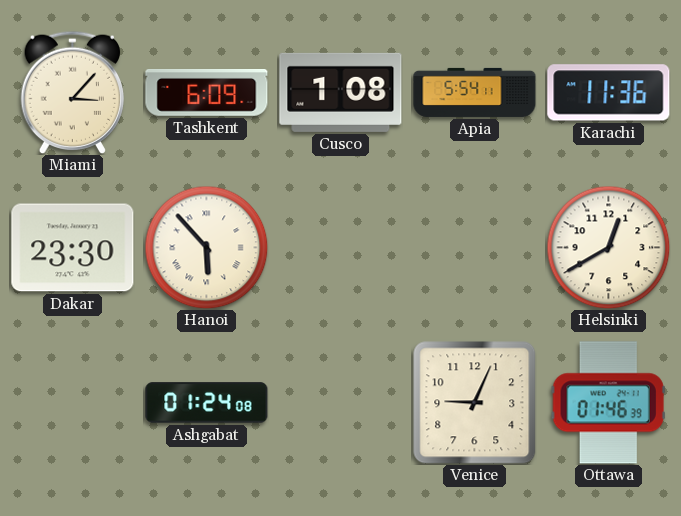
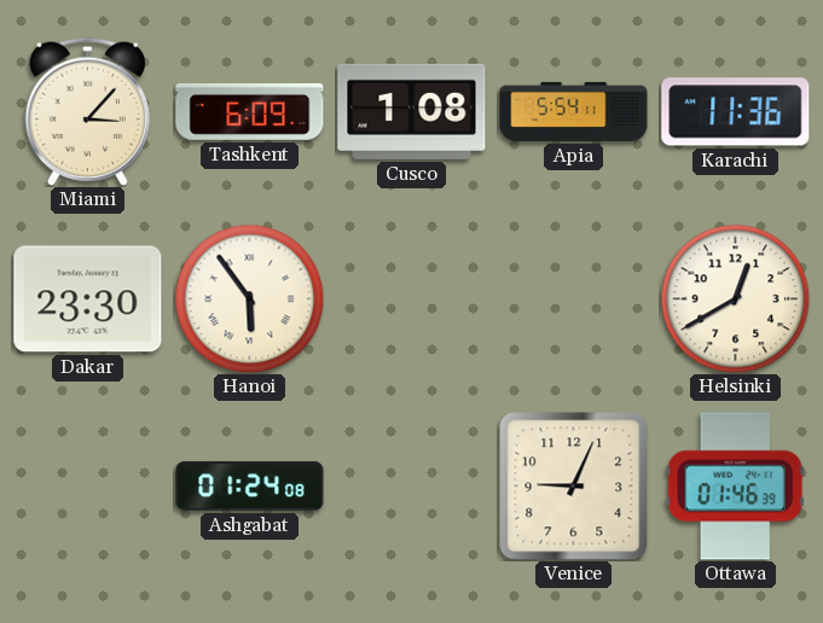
Hanoi: 5:53 -> 5:54 (249, 298)
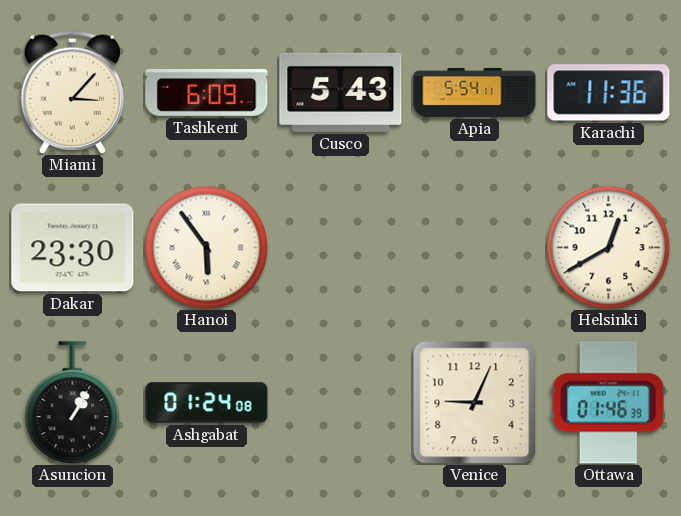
Cusco: 1:08 -> 5:43 (341, 92)
Asuncion: none -> 1:05 (73, 403)
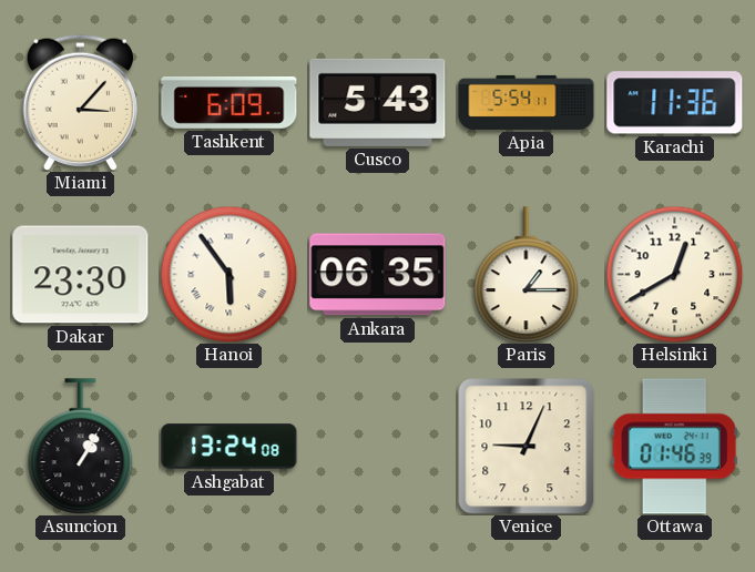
Ankara: none -> 06:35 (378, 275)
Paris: none -> 1:15 (527, 275)
Ashgabat: 01:24 -> 13:24 (229, 447)
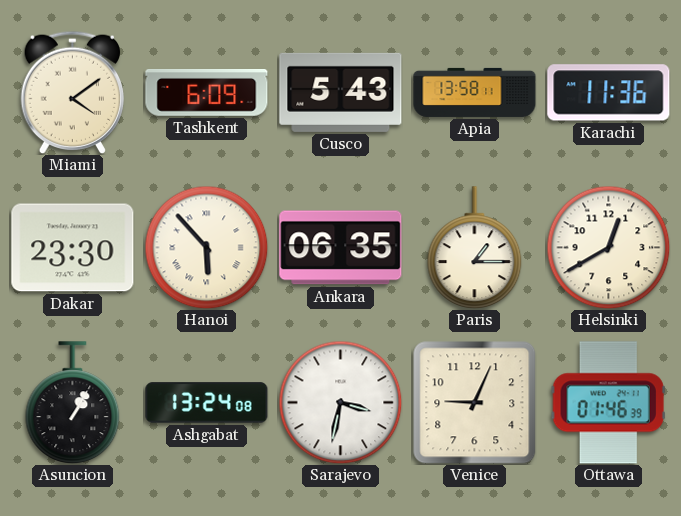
Miami: 3:07 -> 4:09 (73, 92)
Apia: 5:54 -> 13:58 (475, 92)
Hanoi: 5:54 -> 5:53 (206, 247)
Sarajevo: none -> 3:32 (340, 402)
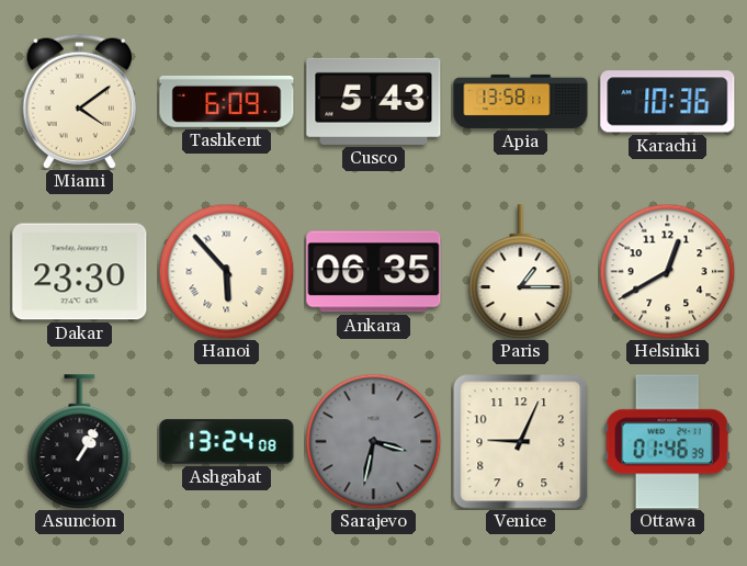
Karachi: 11:36 -> 10:36 (668, 102)
Sarajevo dial: white -> grey (373, 441)
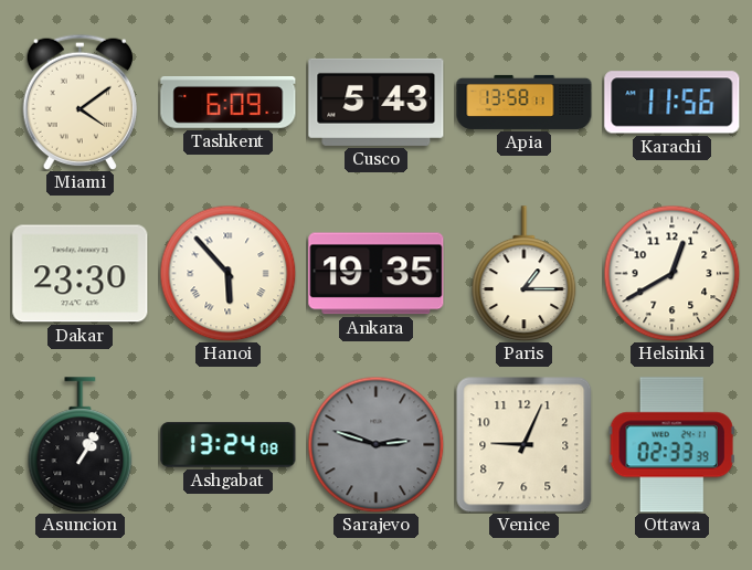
Karachi: 10:36 -> 11:56 (672, 103)
Ankara: 06:35 -> 19:35 (377, 274)
Sarajevo: 3:32 -> 2:48 (375, 444)
Ottawa: 01:46 -> 02:33 (671, 445)
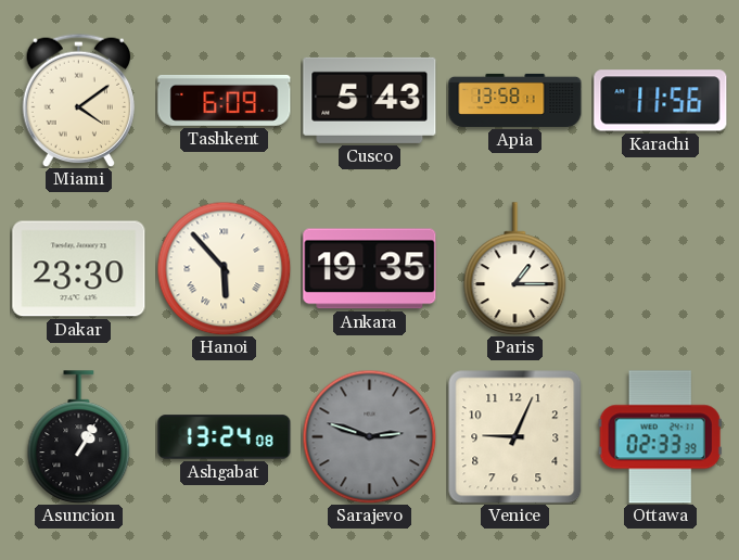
Helsinki: 12:40 -> none (671, 273)
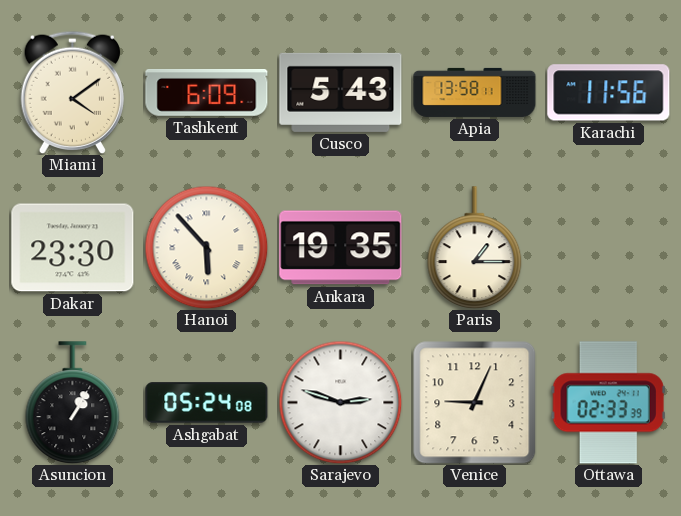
Ashgabat: 13:24 -> 05:24 (207, 403)
Sarajevo dial: grey -> white (340, 402)
